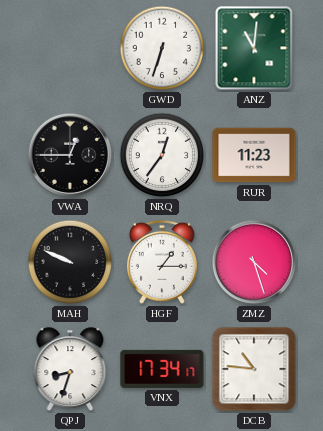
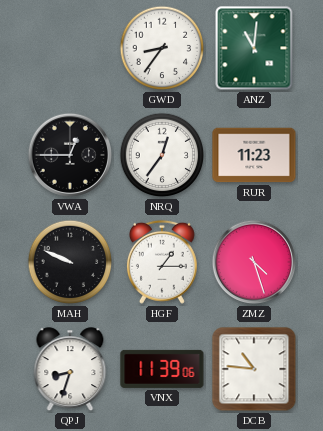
GWD: 6:33 -> 8:36 (162, 48)
VNX: 17:34 -> 11:39 (162, 369)
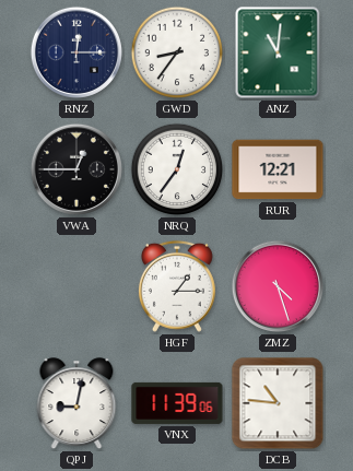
RNZ: none -> 12:15 (77, 52)
RUR: 11:23 -> 12:21 (278, 169)
MAH: 9:49 -> none (70, 262)
QPJ: 8:33 -> 9:02 (77, 404)
